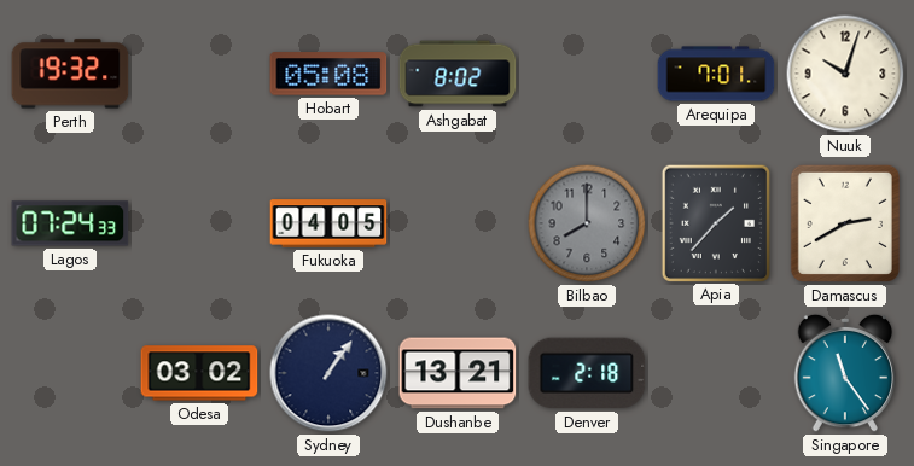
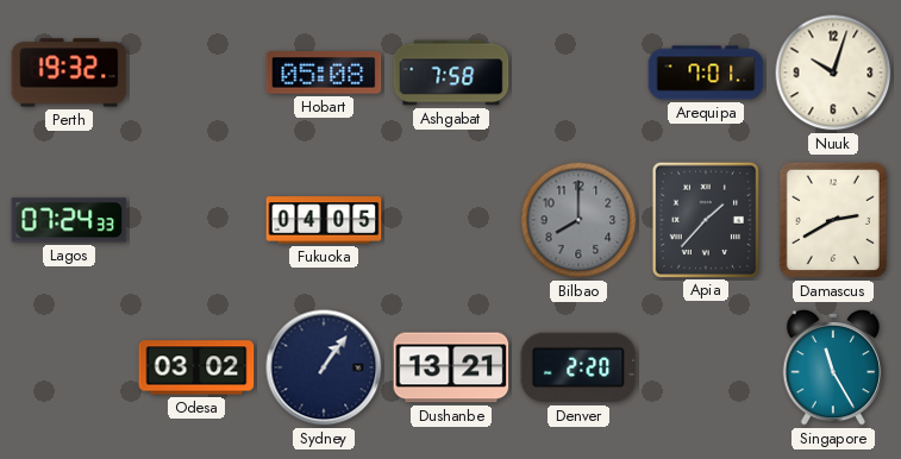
Ashgabat: 8:02 -> 7:58 (451, 73)
Denver: 2:18 -> 2:20 (578, 367)
Singapore: 11:24 -> 11:25 (832, 367)
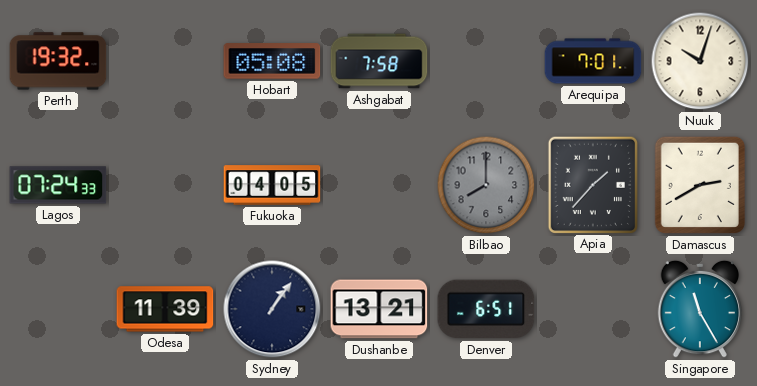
Odesa: 03:02 -> 11:39 (165, 309)
Denver: 2:20 -> 6:51 (486, 309)
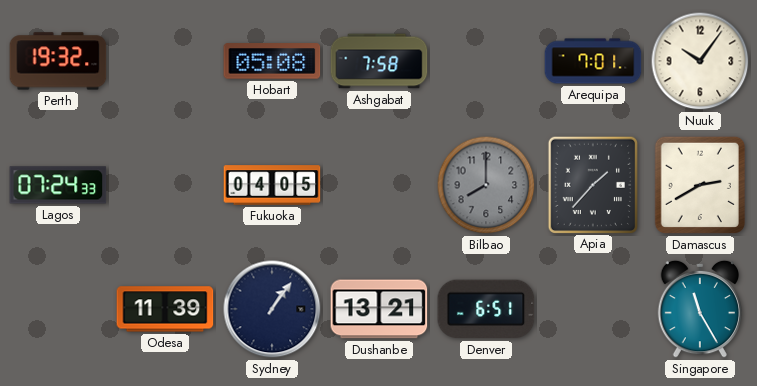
Nuuk: 10:03 -> 10:06 (700, 61)
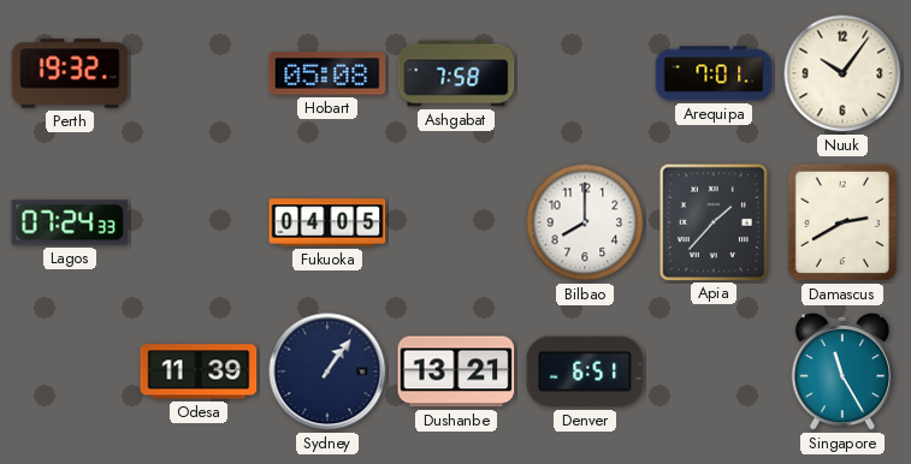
Bilbao dial: grey -> white (585, 222)
